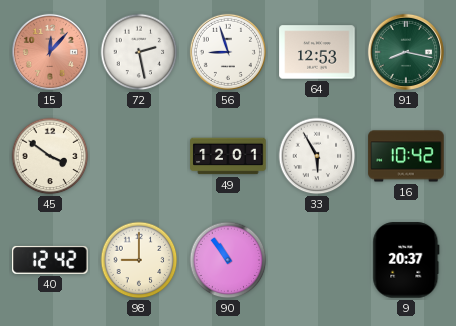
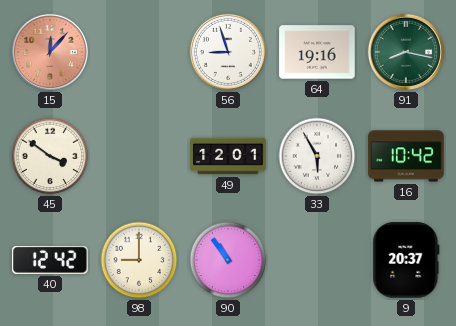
72: 2:28 -> none (139, 52)
64: 12:53 -> 19:16 (317, 52)
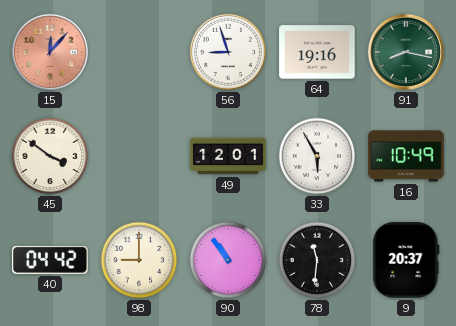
16: 10:42 -> 10:49 (406, 156)
40: 12:42 -> 04:42 (50, 260)
78: none -> 11:31 (317, 260)
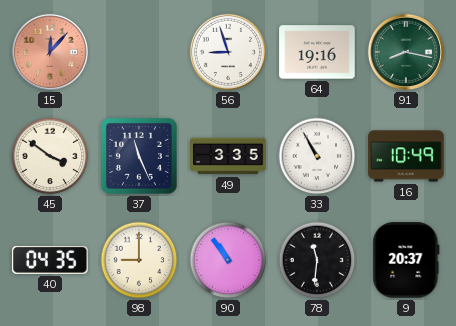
37: none -> 11:26 (139, 156)
49: 12:01 -> 3:35 (228, 156)
33: 5:55 -> 10:55 (317, 156)
40: 04:42 -> 04:35 (50, 260)
